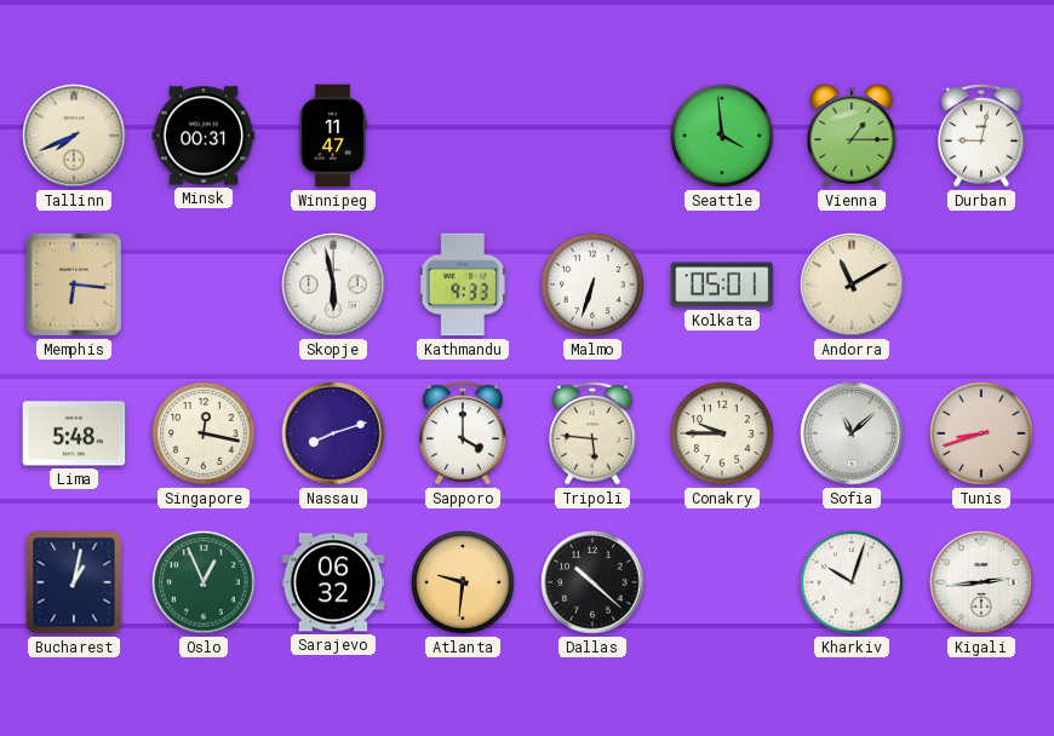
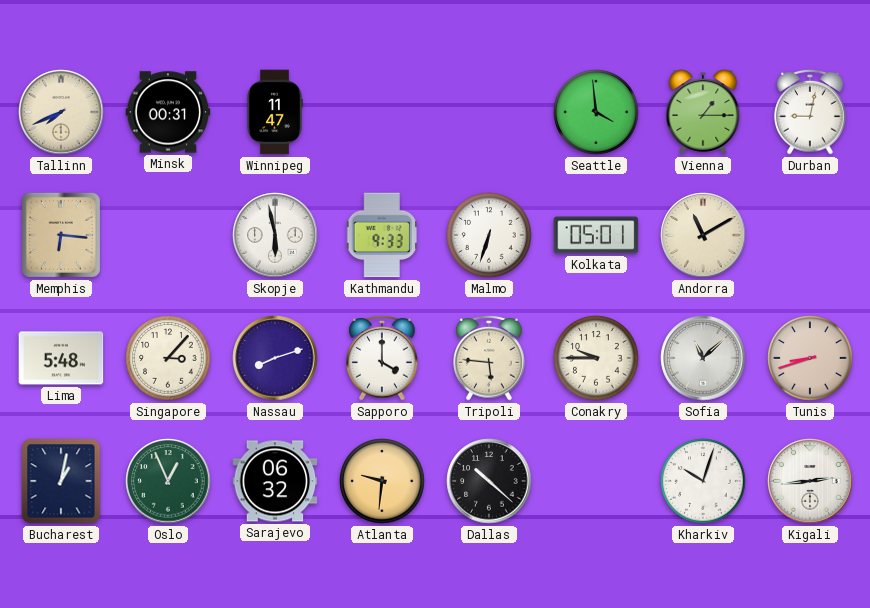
Singapore: 12:17 -> 3:07 (168, 358)
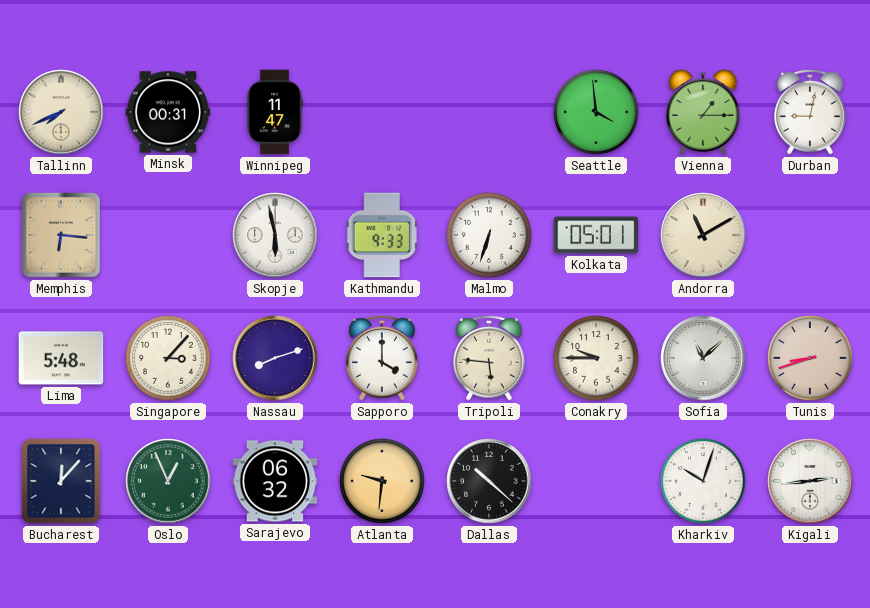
Bucharest: 1:02 -> 12:07 (61, 481)
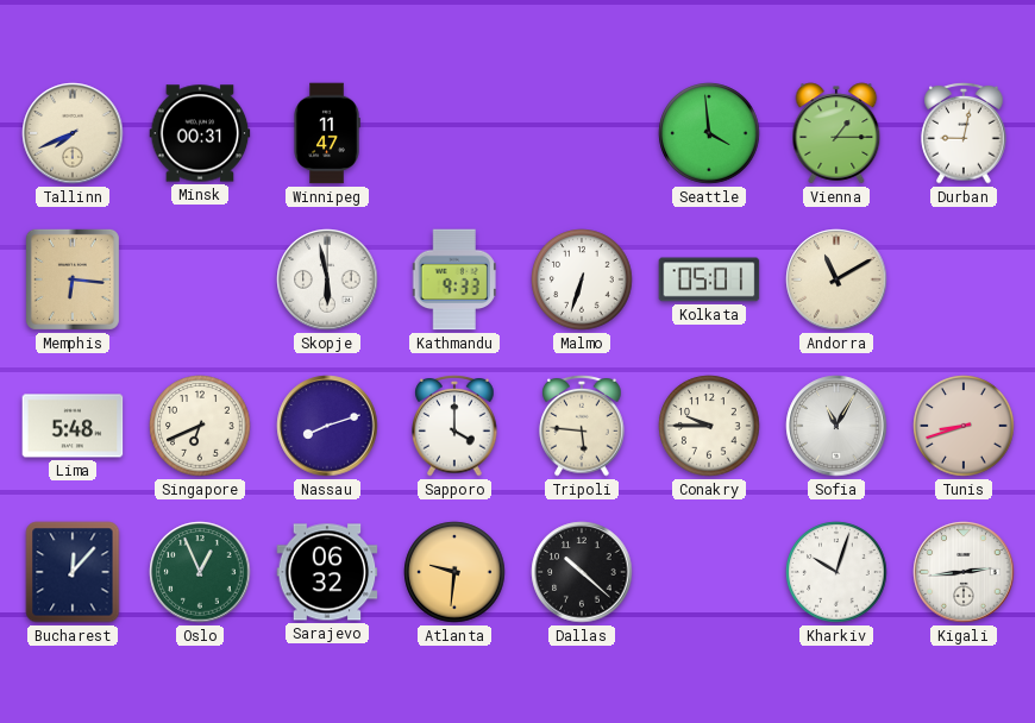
Singapore: 3:07 -> 6:41 (200, 426)
Sofia: 11:08 -> 11:05 (836, 426)
